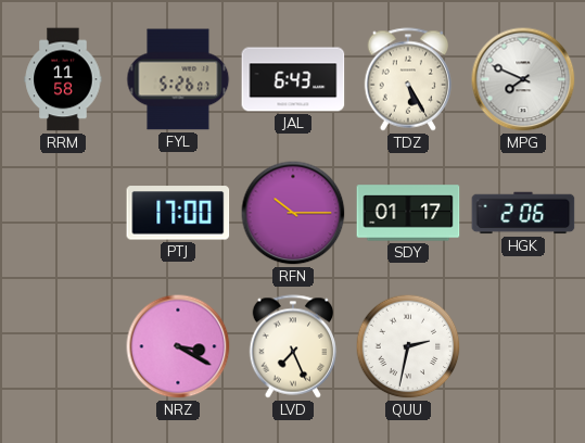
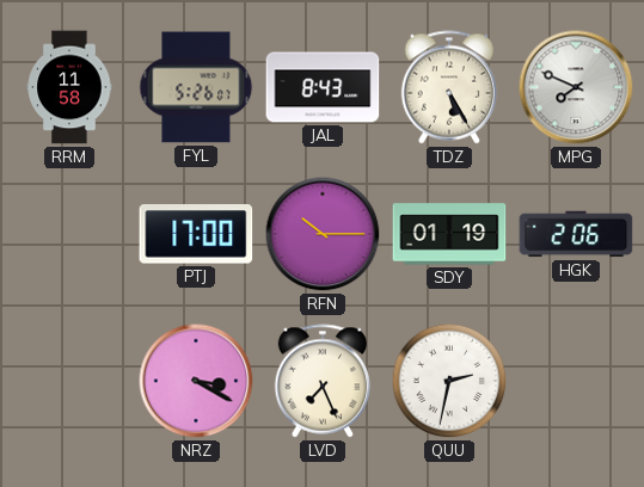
JAL: 6:43 -> 8:43 (323, 87)
SDY: 01:17 -> 01:19 (449, 234)
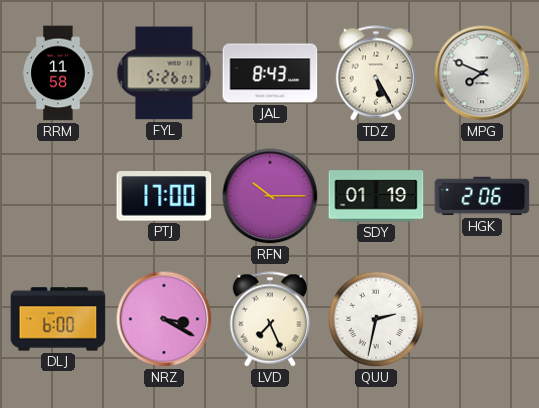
DLJ: none -> 6:00 (58, 319)
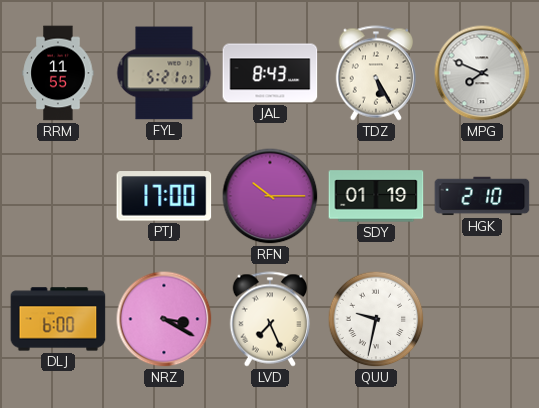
RRM: 11:58 -> 11:55 (58, 73)
FYL: 5:26 -> 5:21 (164, 73)
HGK: 2:06 -> 2:10 (482, 196)
QUU: 2:32 -> 9:32 (376, 319)
